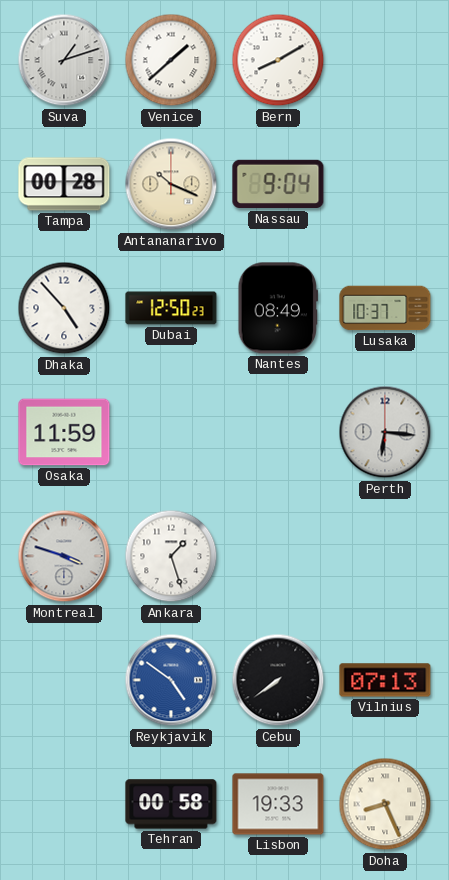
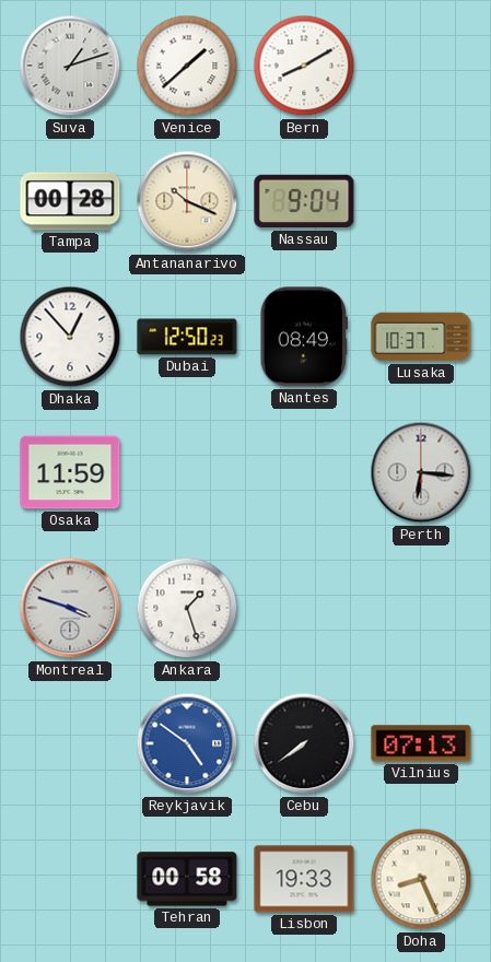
Dhaka: 4:53 -> 12:53 (70, 337)
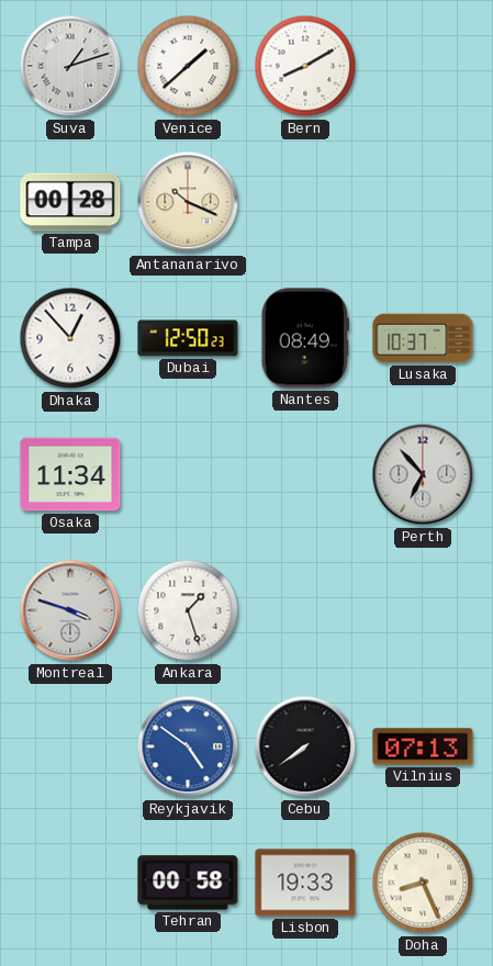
Nassau: 9:04 -> none (304, 201)
Osaka: 11:59 -> 11:34 (70, 474)
Perth: 6:16 -> 6:53 (423, 474)
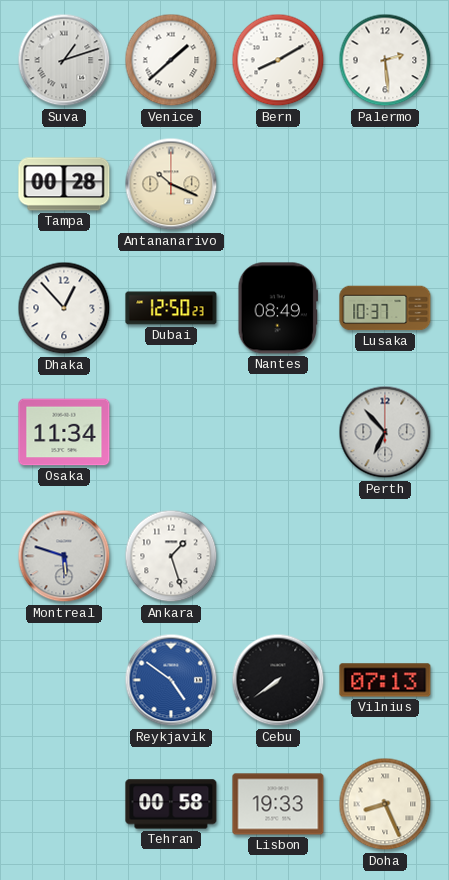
Palermo: none -> 2:29 (385, 60)
Montreal: 3:48 -> 5:48 (64, 556)
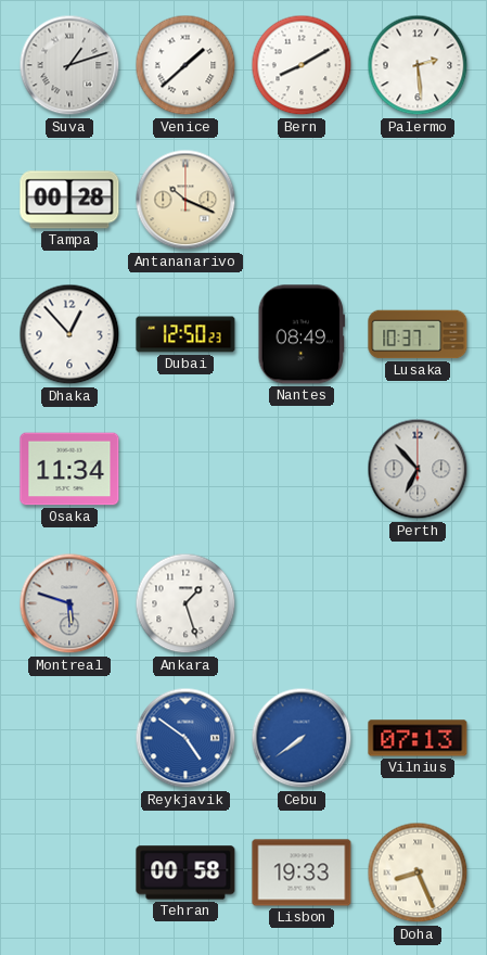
Cebu dial: black -> blue (302, 738)
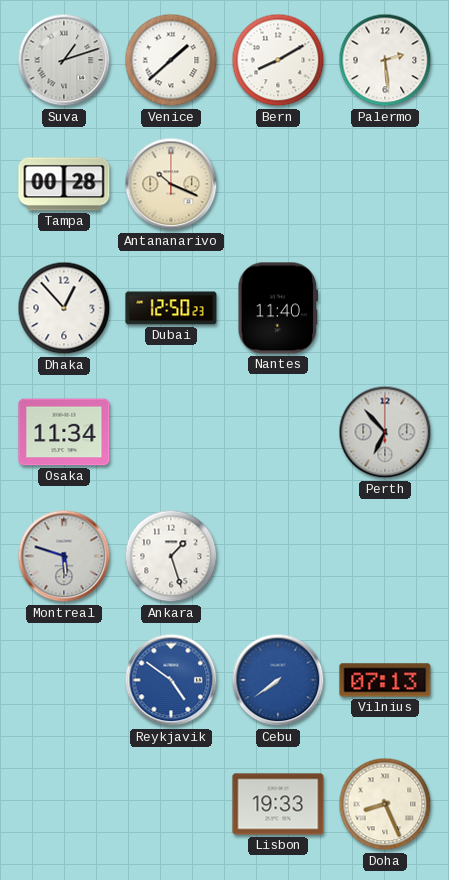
Nantes: 08:49 -> 11:40 (277, 308)
Lusaka: 10:37 -> none (418, 334)
Tehran: 00:58 -> none (185, 873)
